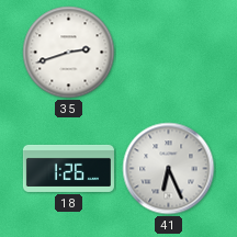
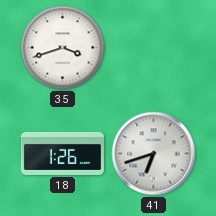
35: 2:42 -> 3:42 (63, 48)
41: 6:26 -> 6:42 (154, 154)
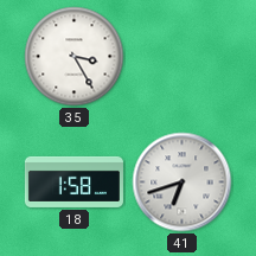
35: 3:42 -> 3:25 (75, 57)
18: 1:26 -> 1:58 (73, 181)
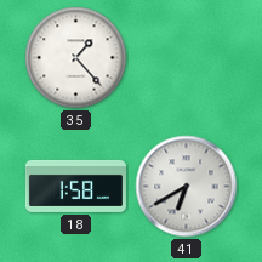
35: 3:25 -> 1:23 (76, 58)
41: 6:42 -> 6:40 (187, 187)
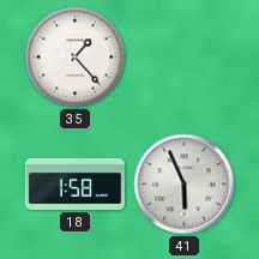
41: 6:40 -> 5:56 (185, 185)
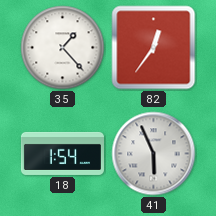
82: none -> 12:36 (154, 48)
18: 1:58 -> 1:54 (62, 153)
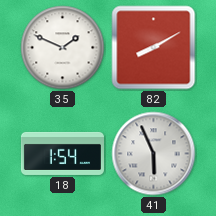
35: 1:23 -> 1:49 (63, 48)
82: 12:36 -> 8:10 (154, 48)
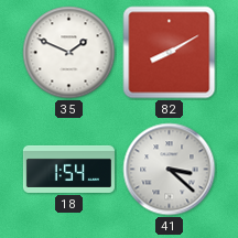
41: 5:56 -> 3:22 (170, 170)
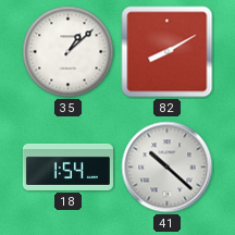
35: 1:49 -> 1:08 (69, 52)
41: 3:22 -> 10:22 (168, 168)
